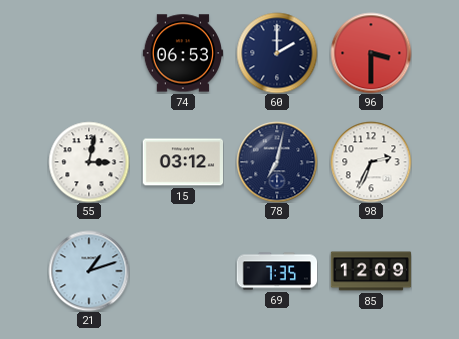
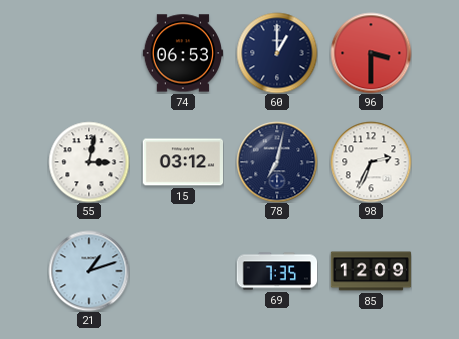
60: 2:00 -> 1:00 (277, 53)
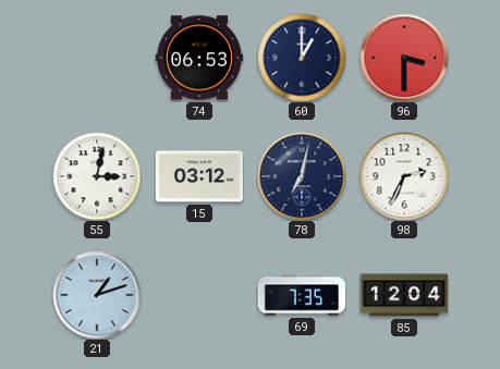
85: 12:09 -> 12:04 (404, 295)
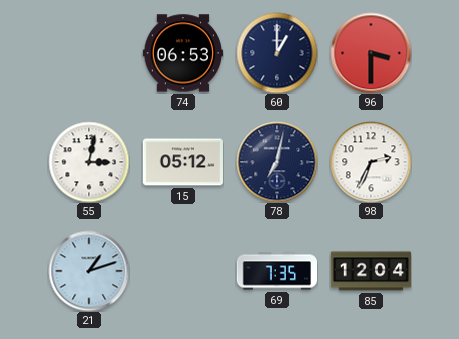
15: 03:12 -> 05:12 (183, 162)
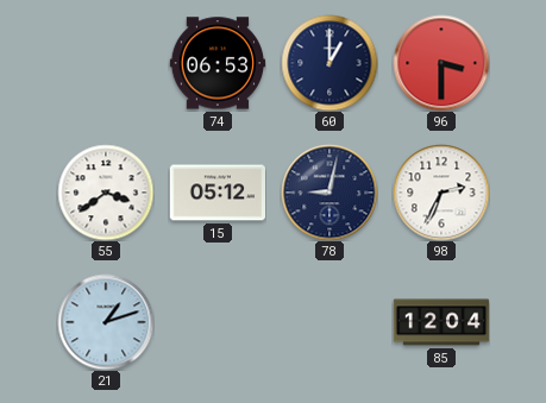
55: 3:02 -> 3:39 (106, 193)
78: 7:02 -> 9:02 (330, 193)
69: 7:35 -> none (277, 271)
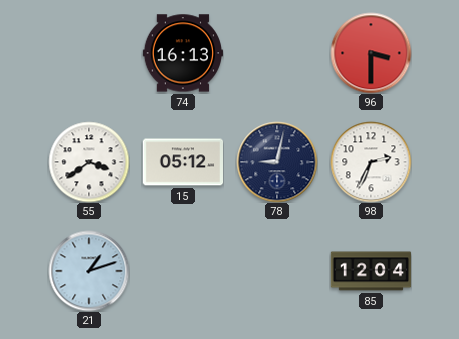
74: 06:53 -> 16:13 (183, 53)
60: 1:00 -> none (330, 63)
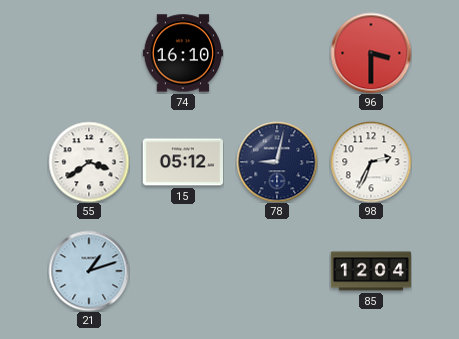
74: 16:13 -> 16:10 (183, 53)
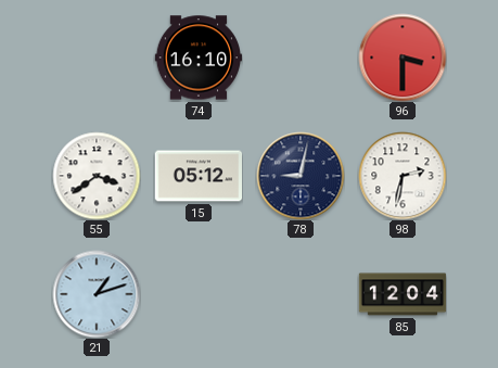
98: 2:34 -> 2:32 (403, 176)
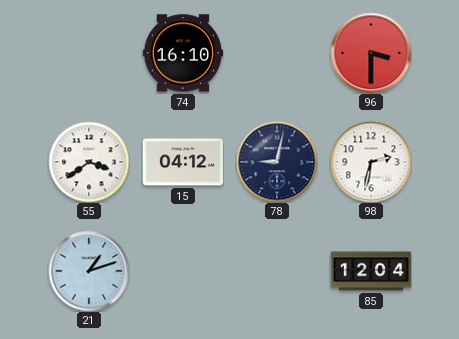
15: 05:12 -> 04:12 (183, 162)
